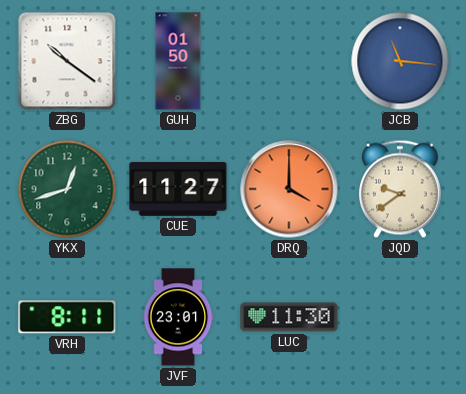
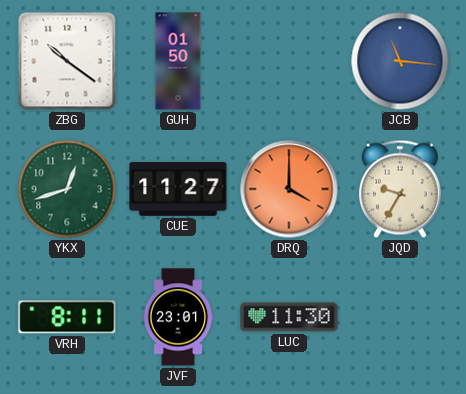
JQD: 9:39 -> 9:35 (400, 189)
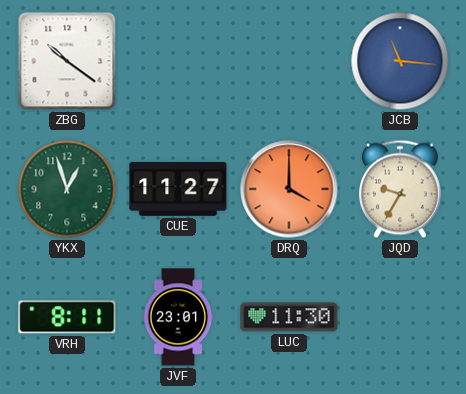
GUH: 01:50 -> none (178, 61)
YKX: 12:42 -> 12:57 (67, 189)
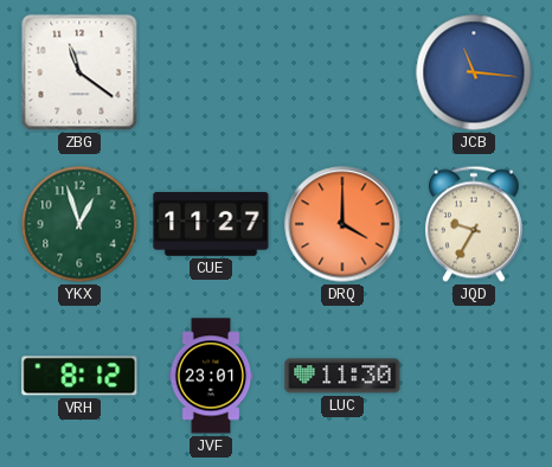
ZBG: 10:21 -> 11:21 (79, 72)
VRH: 8:11 -> 8:12 (79, 376)
